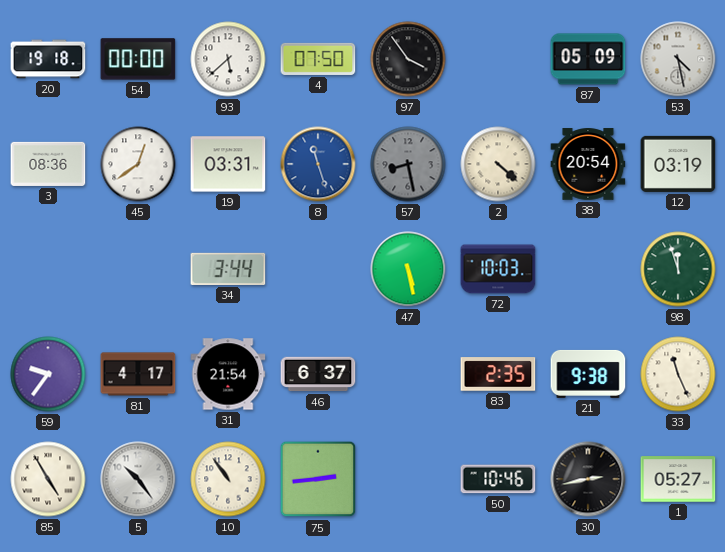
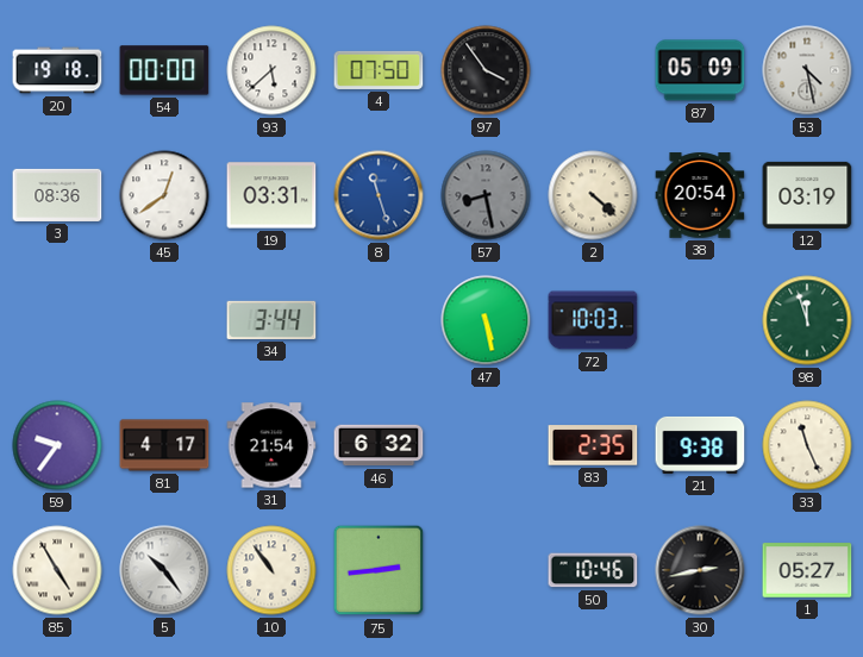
46: 6:37 -> 6:32 (379, 445)
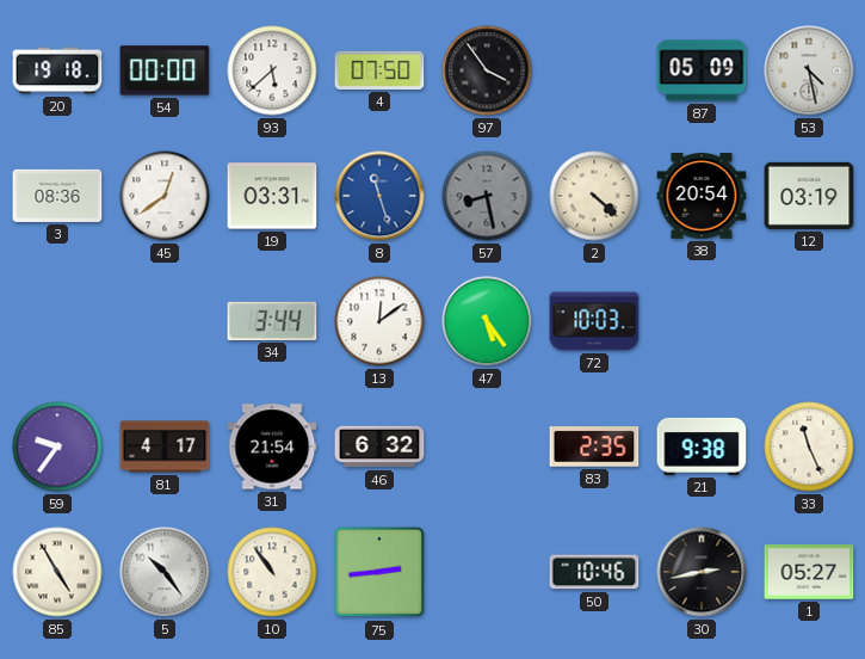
13: none -> 12:09 (379, 321)
47: 5:28 -> 5:24 (487, 321)
98: 11:57 -> none (807, 320)
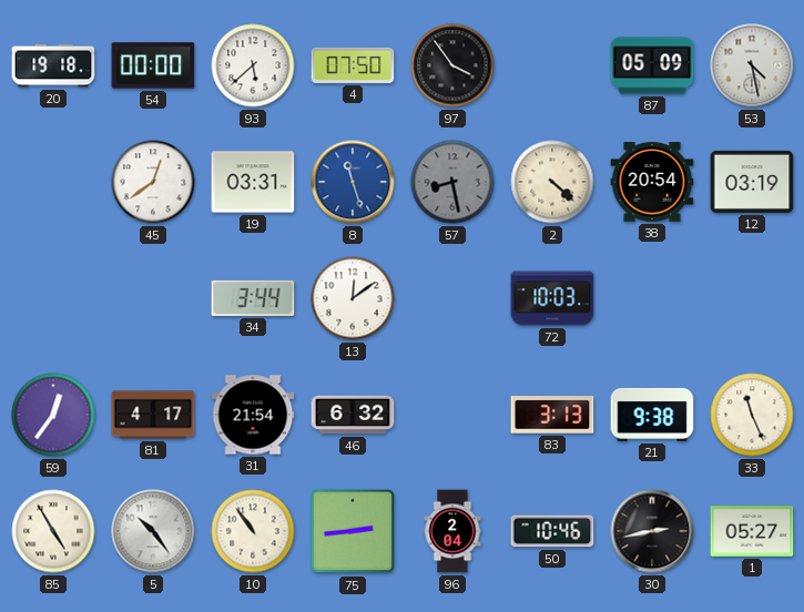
3: 08:36 -> none (57, 196)
47: 5:24 -> none (487, 321)
59: 9:36 -> 12:36 (53, 415)
83: 2:35 -> 3:13 (552, 415)
96: none -> 2:04 (452, 531)
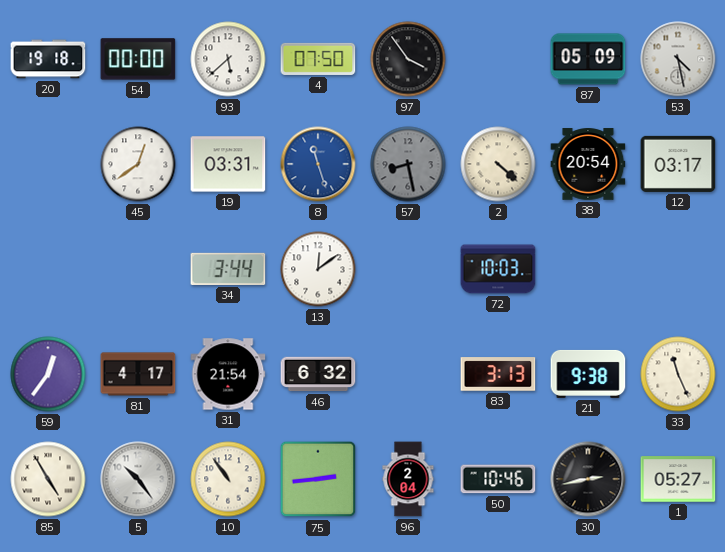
12: 03:19 -> 03:17 (678, 164)
